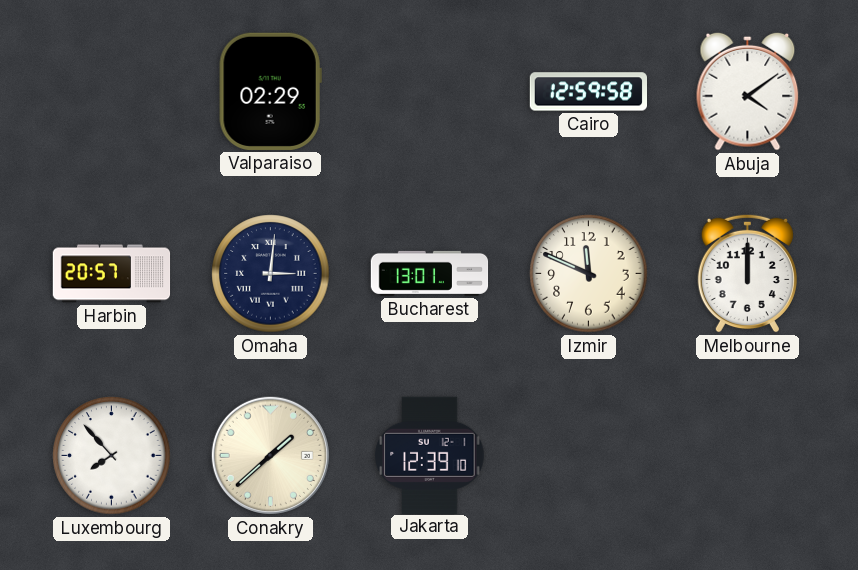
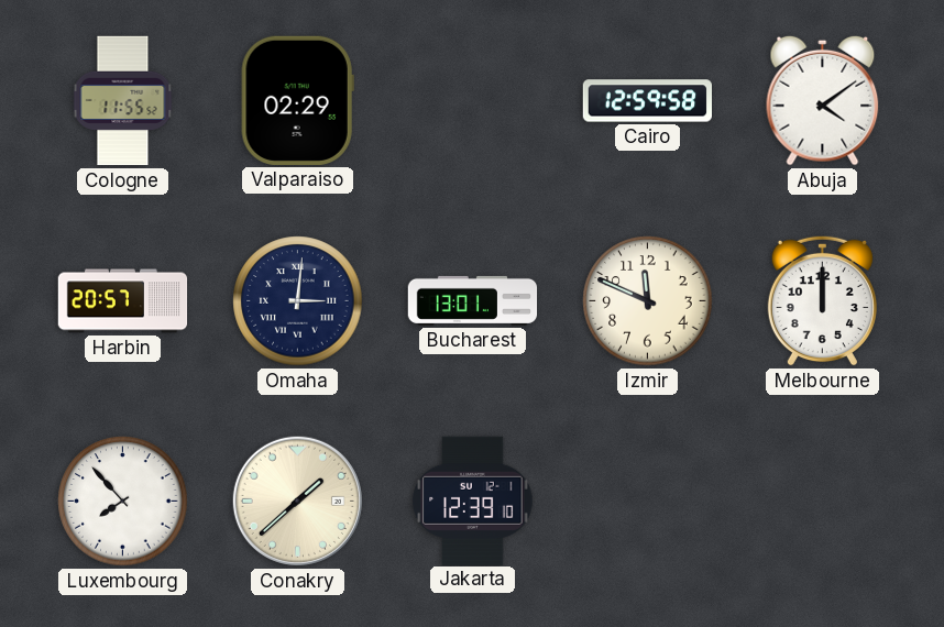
Cologne: none -> 11:55 (123, 101)
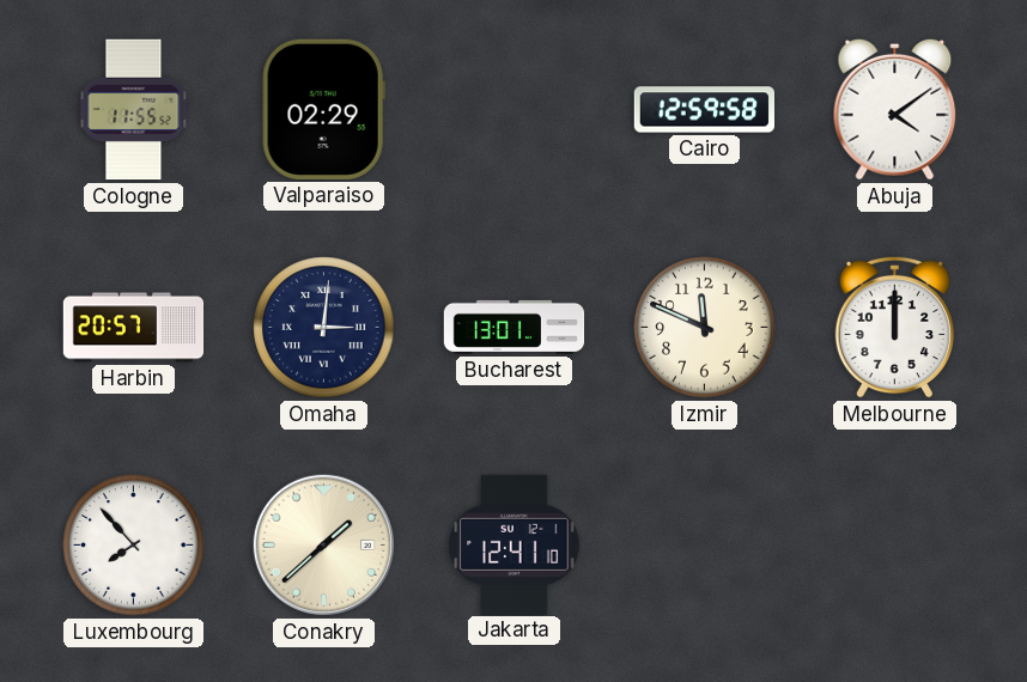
Jakarta: 12:39 -> 12:41 (515, 544)
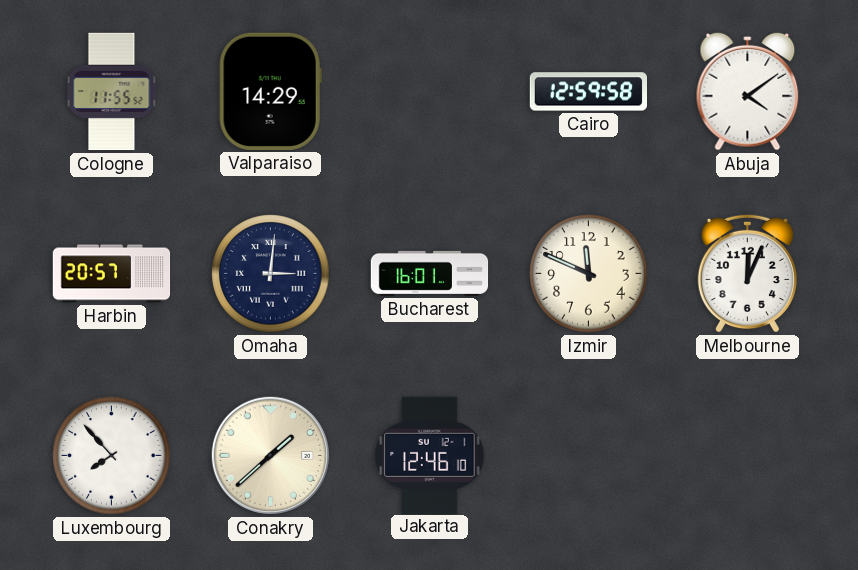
Valparaiso: 02:29 -> 14:29 (270, 91)
Bucharest: 13:01 -> 16:01 (430, 273)
Melbourne: 12:00 -> 12:04 (747, 273)
Jakarta: 12:41 -> 12:46 (430, 455)
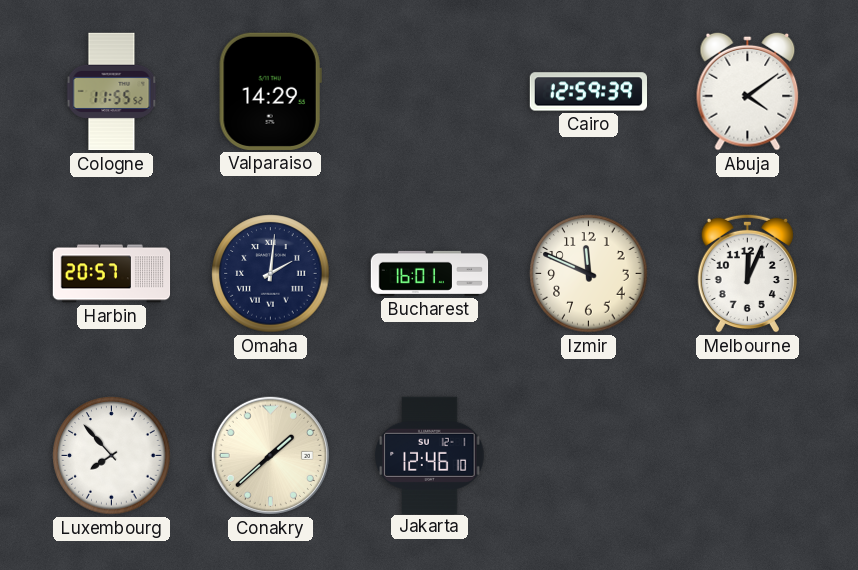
Cairo: 12:59:58 -> 12:59:39 (588, 92)
Omaha: 3:01 -> 2:01 (271, 274)
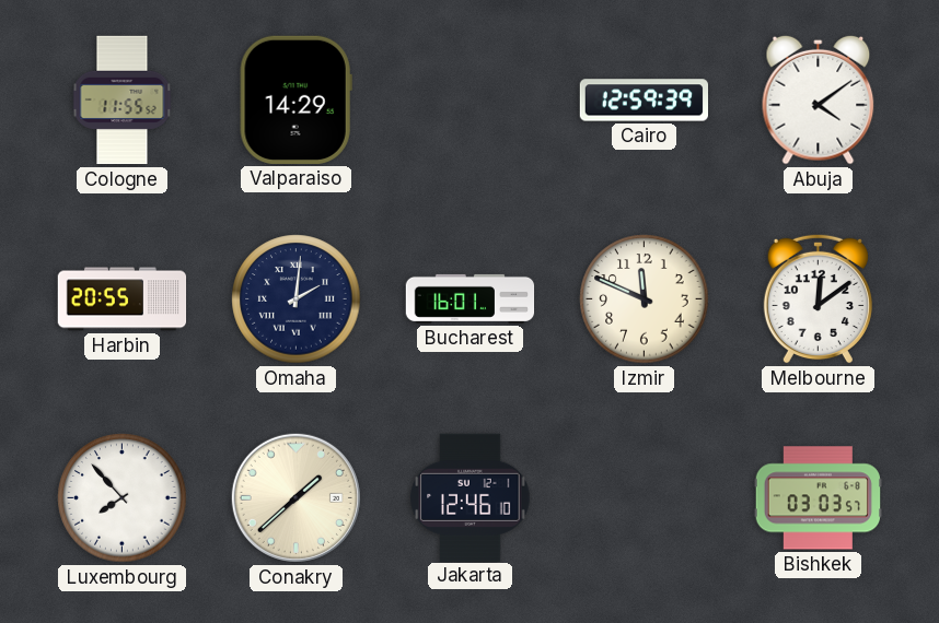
Harbin: 20:57 -> 20:55 (123, 299)
Melbourne: 12:04 -> 12:09 (818, 298)
Bishkek: none -> 03:03 (818, 498)
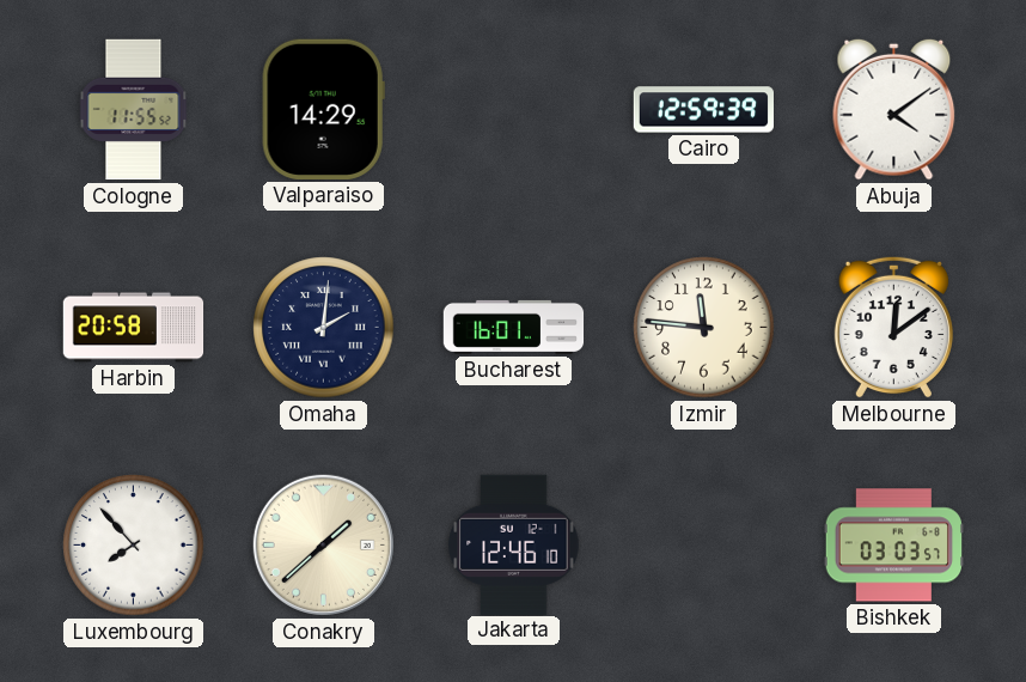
Harbin: 20:55 -> 20:58 (134, 328)
Izmir: 11:49 -> 11:46 (704, 328)
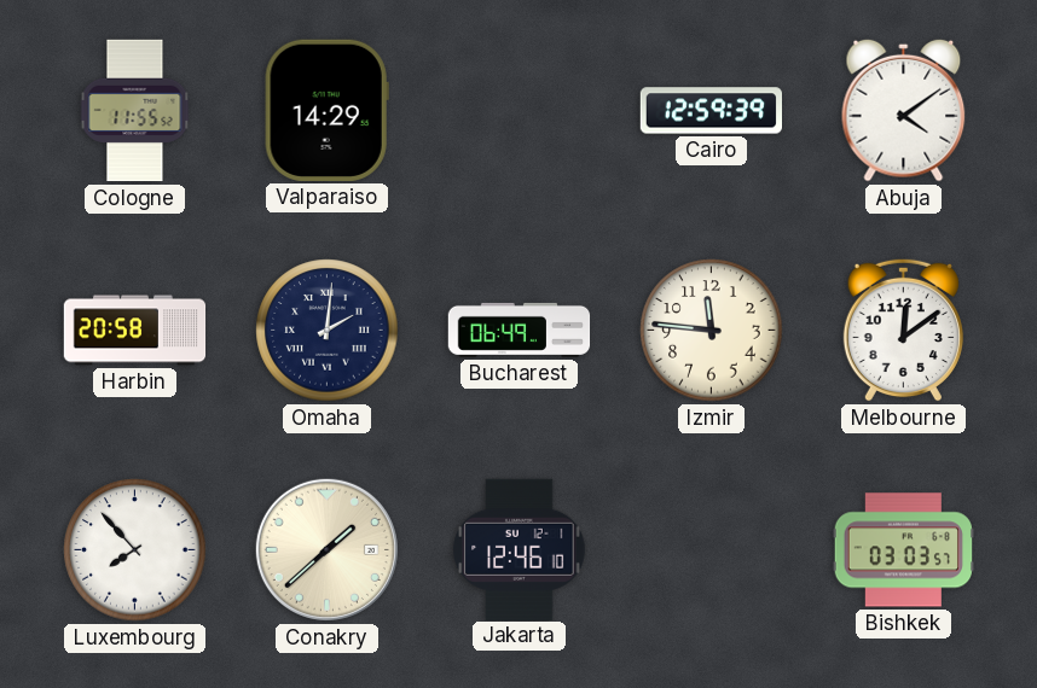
Bucharest: 16:01 -> 06:49 (520, 330)
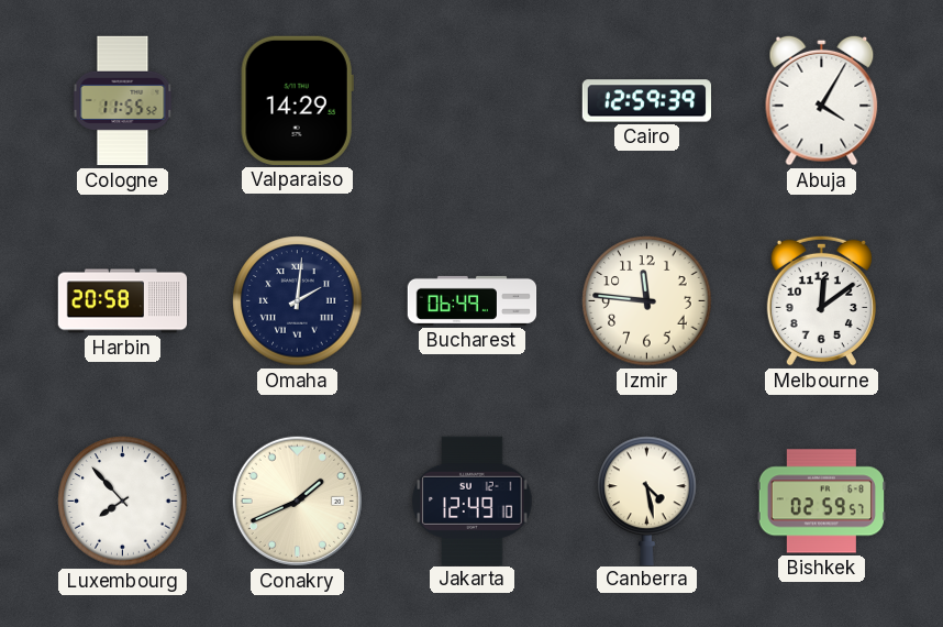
Abuja: 4:09 -> 4:05 (822, 100)
Conakry: 1:38 -> 1:41 (297, 501)
Jakarta: 12:46 -> 12:49 (473, 501)
Canberra: none -> 4:28 (647, 501)
Bishkek: 03:03 -> 02:59 (821, 502)
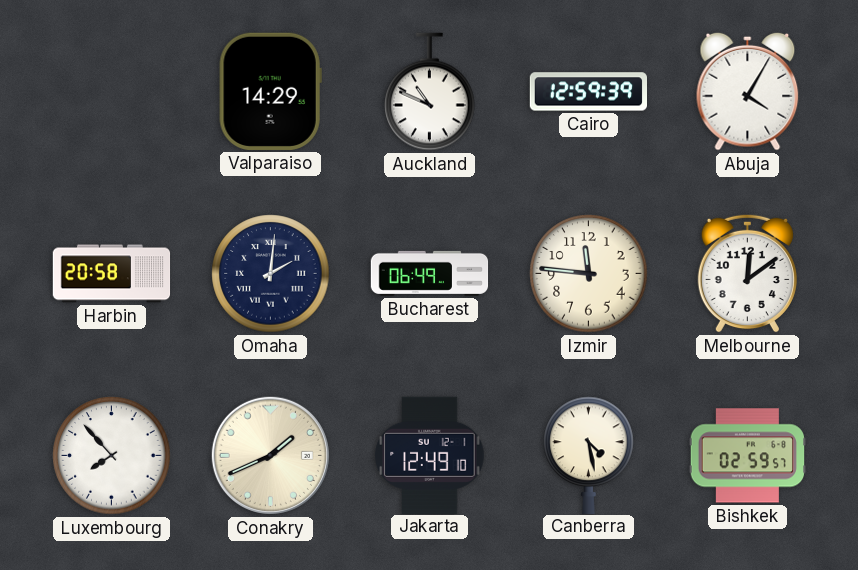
Cologne: 11:55 -> none (123, 101)
Auckland: none -> 10:49 (430, 92)
